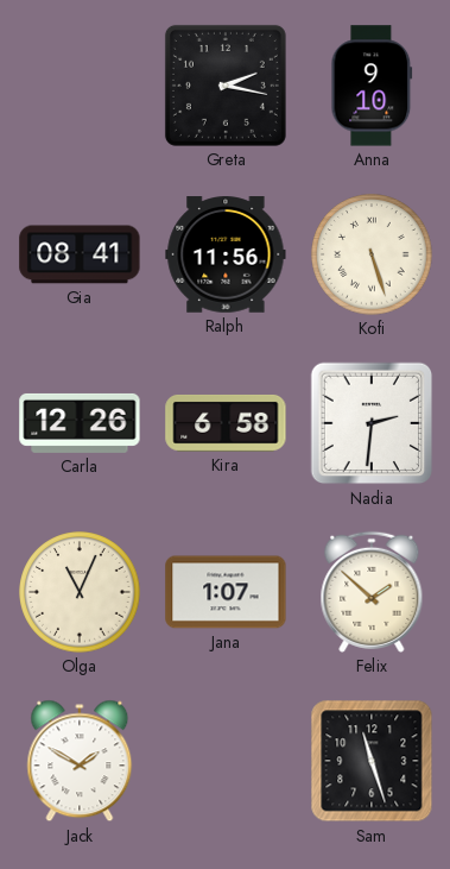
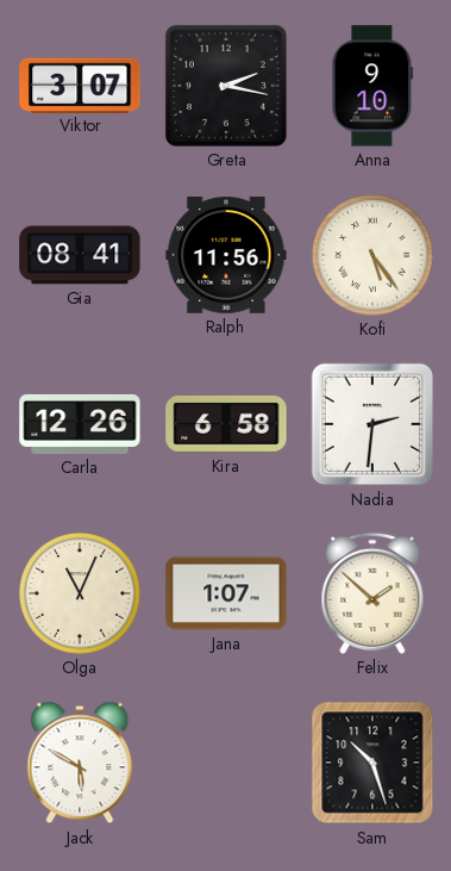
Viktor: none -> 3:07 (80, 85)
Kofi: 5:27 -> 5:24 (372, 255)
Jack: 1:50 -> 5:50 (80, 763)
Sam: 11:27 -> 10:27 (372, 763)
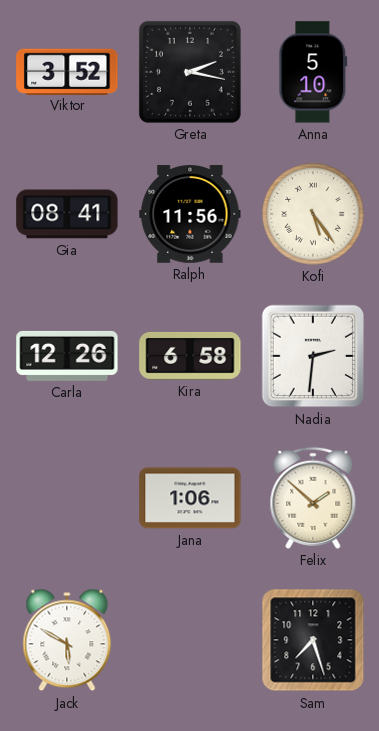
Viktor: 3:07 -> 3:52 (67, 71)
Anna: 9:10 -> 5:10 (313, 72)
Olga: 11:04 -> none (80, 593)
Jana: 1:07 -> 1:06 (190, 498)
Sam: 10:27 -> 7:27 (313, 640)
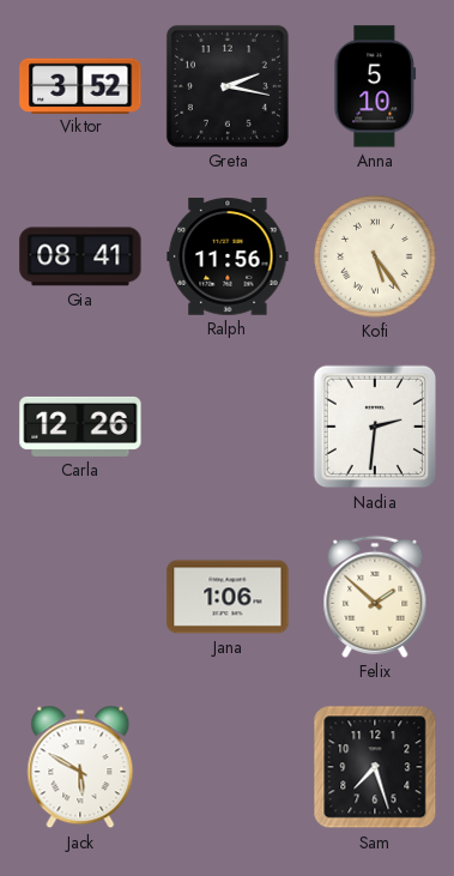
Kira: 6:58 -> none (190, 356)
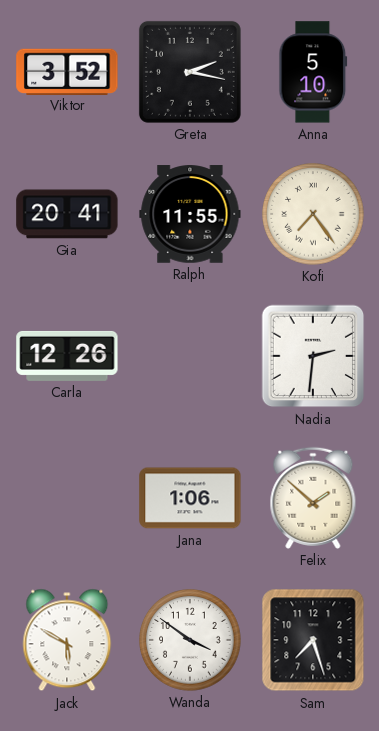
Gia: 08:41 -> 20:41 (67, 214)
Ralph: 11:56 -> 11:55 (190, 214)
Kofi: 5:24 -> 7:24 (313, 214)
Wanda: none -> 3:51 (190, 640)
